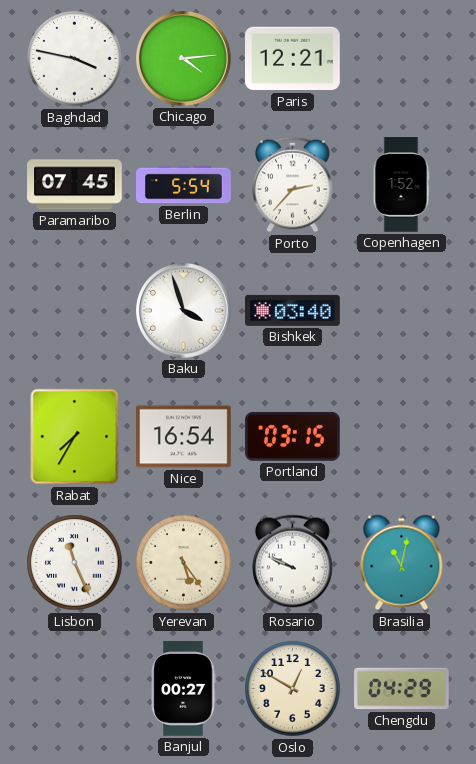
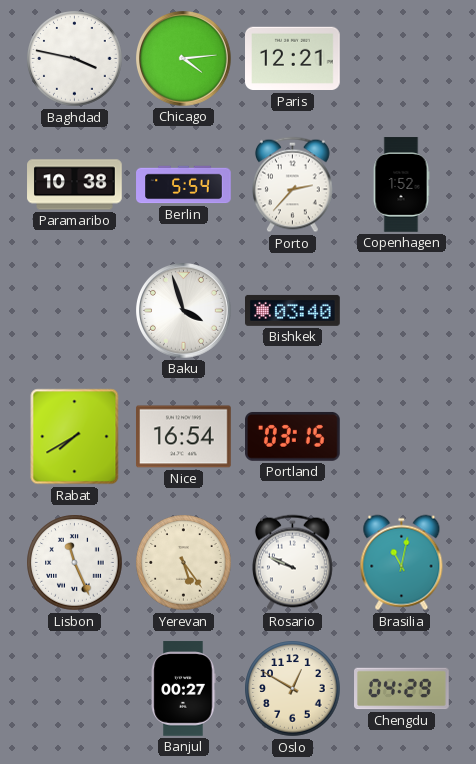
Paramaribo: 07:45 -> 10:38 (75, 185)
Rabat: 7:35 -> 7:40 (75, 437)
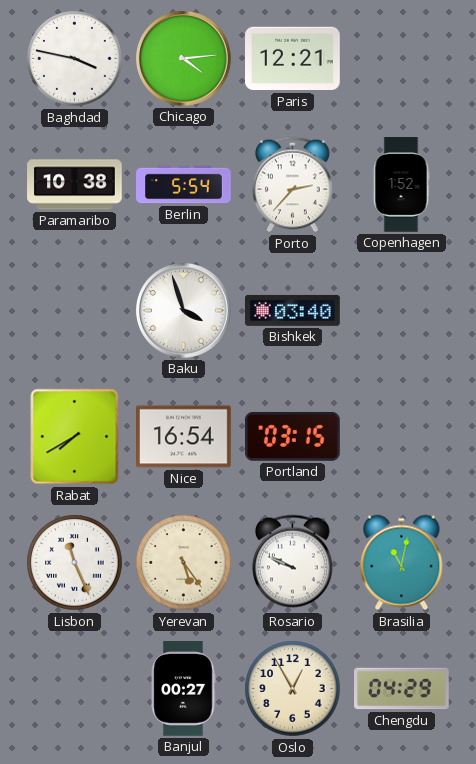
Oslo: 12:50 -> 12:55 (293, 689)
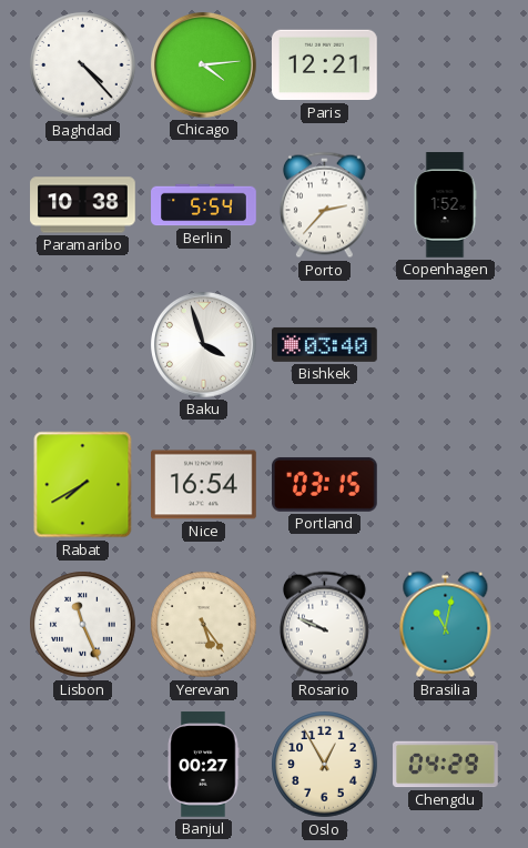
Baghdad: 3:47 -> 4:23 (83, 65)
